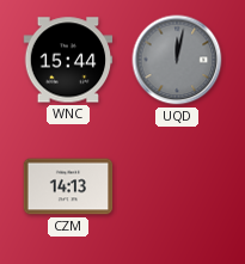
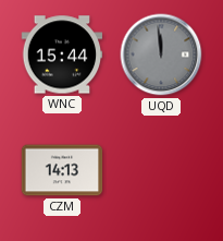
UQD: 12:02 -> 11:59 (161, 55)
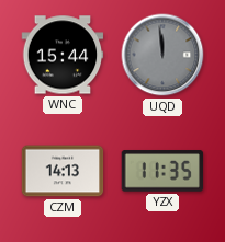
YZX: none -> 11:35 (162, 171)
